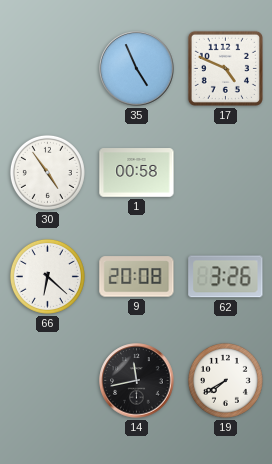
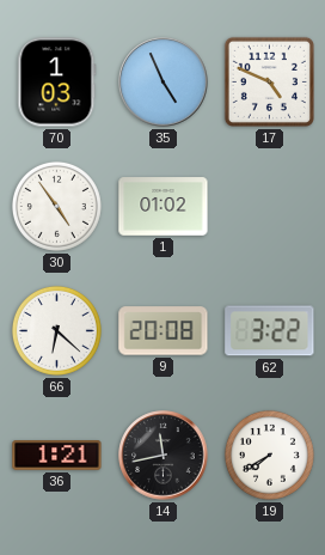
70: none -> 1:03 (57, 83)
1: 00:58 -> 01:02 (164, 207)
62: 3:26 -> 3:22 (270, 331)
36: none -> 1:21 (57, 456)
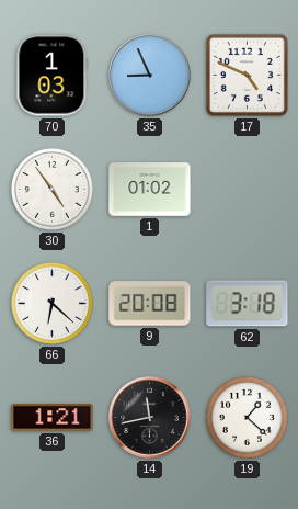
35: 4:56 -> 8:56 (150, 76)
62: 3:22 -> 3:18 (248, 304)
19: 7:40 -> 1:22 (247, 417)
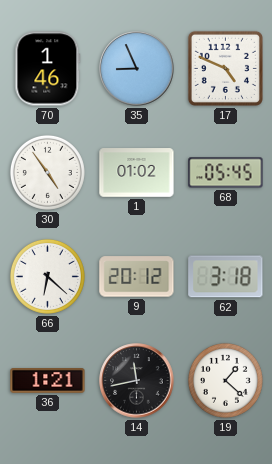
70: 1:03 -> 1:46 (48, 69)
68: none -> 05:45 (226, 173)
9: 20:08 -> 20:12 (137, 277)
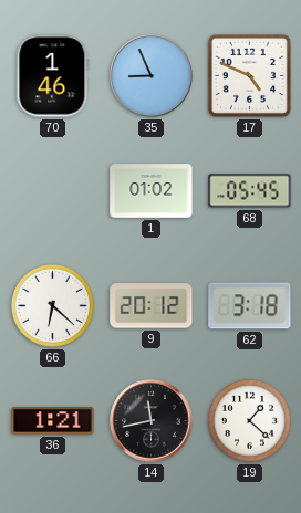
30: 4:54 -> none (47, 172)
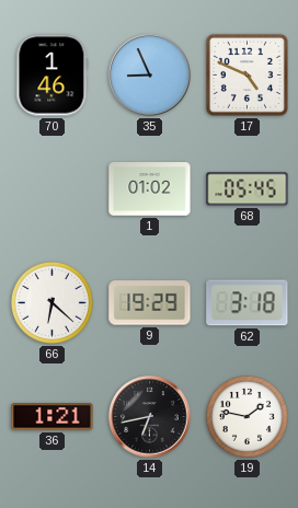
9: 20:12 -> 19:29 (150, 303)
14: 11:43 -> 6:43 (150, 417)
19: 1:22 -> 1:47 (247, 416)
